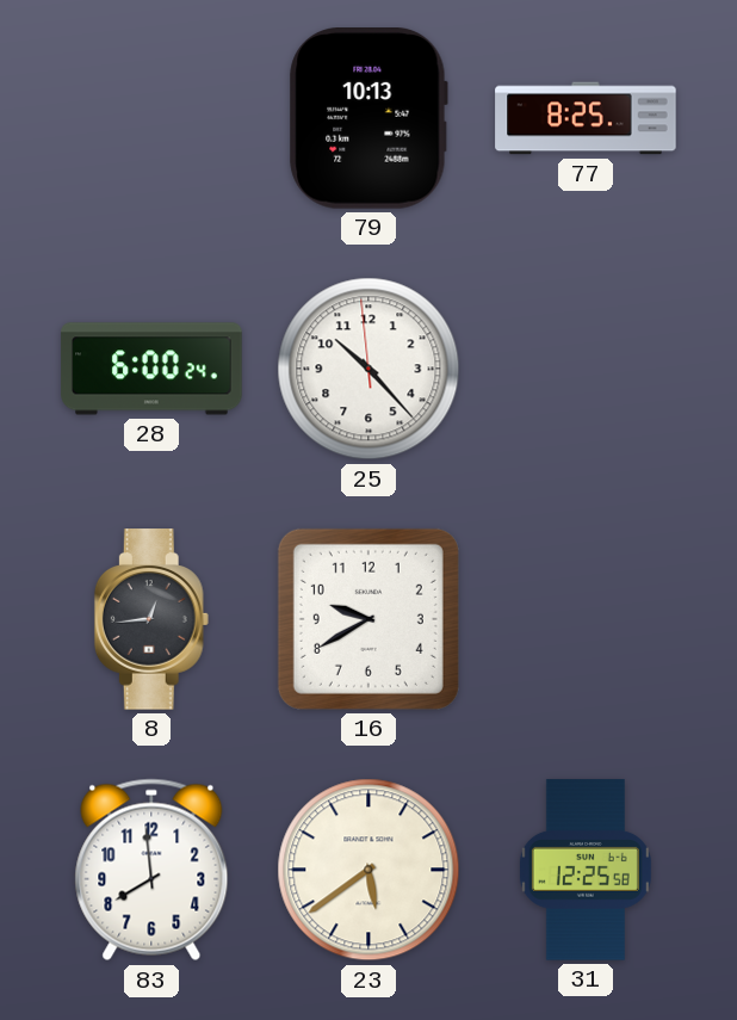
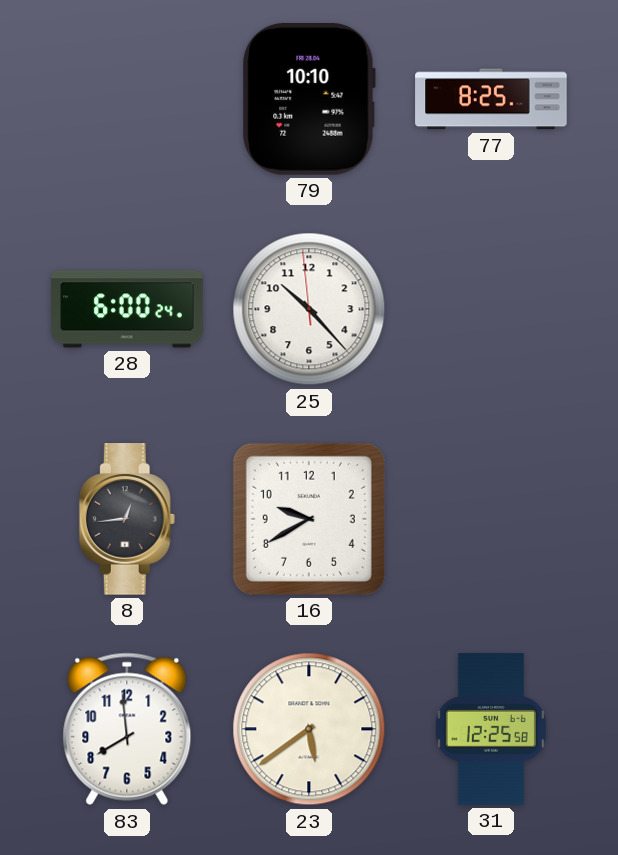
79: 10:13 -> 10:10 (309, 100)
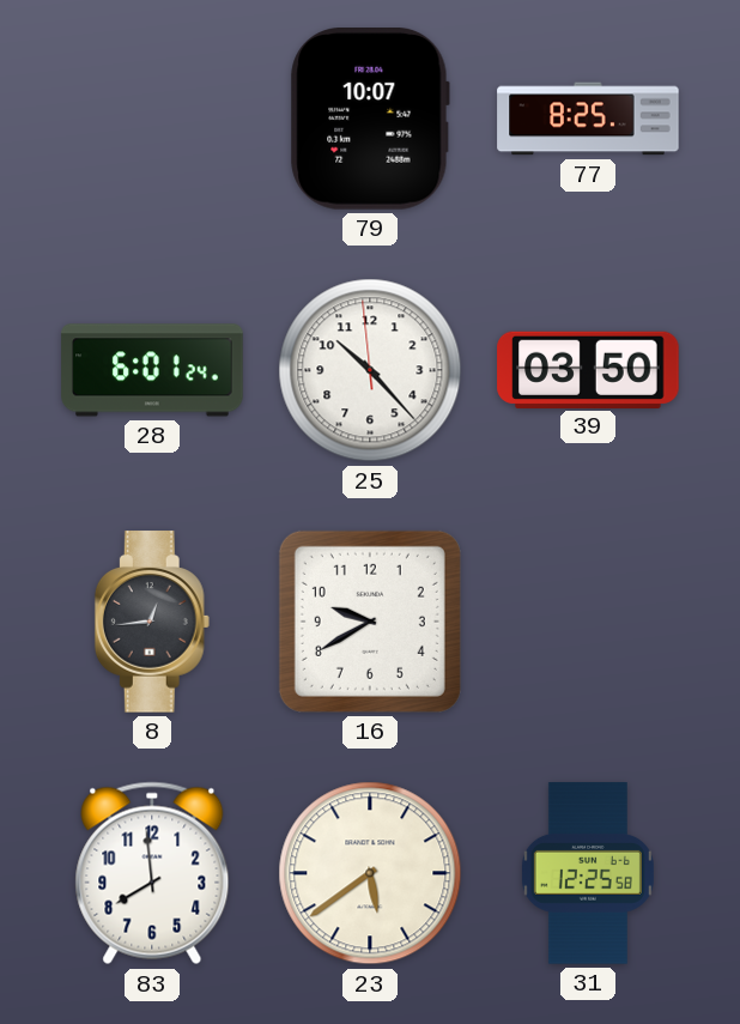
79: 10:10 -> 10:07 (370, 120)
28: 6:00 -> 6:01 (152, 370)
39: none -> 03:50 (588, 369)
